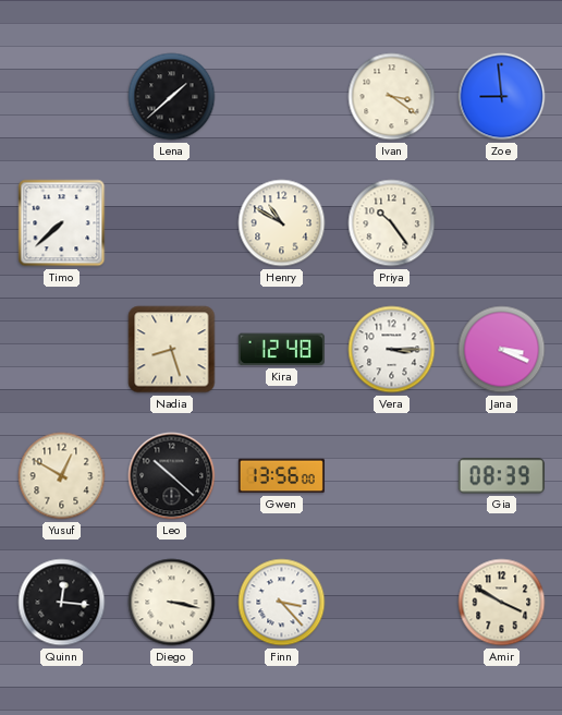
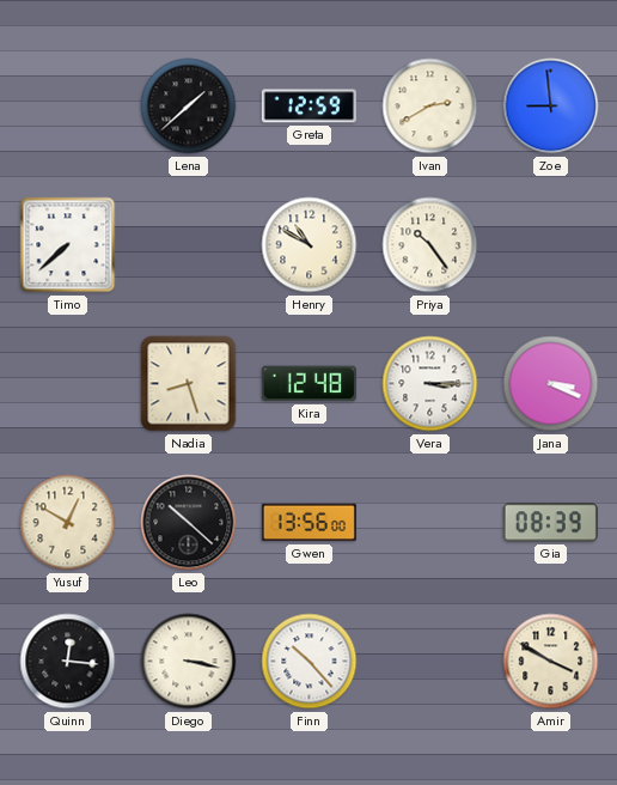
Greta: none -> 12:59 (308, 107)
Ivan: 3:21 -> 2:40 (430, 107)
Finn: 3:23 -> 10:23 (310, 662)
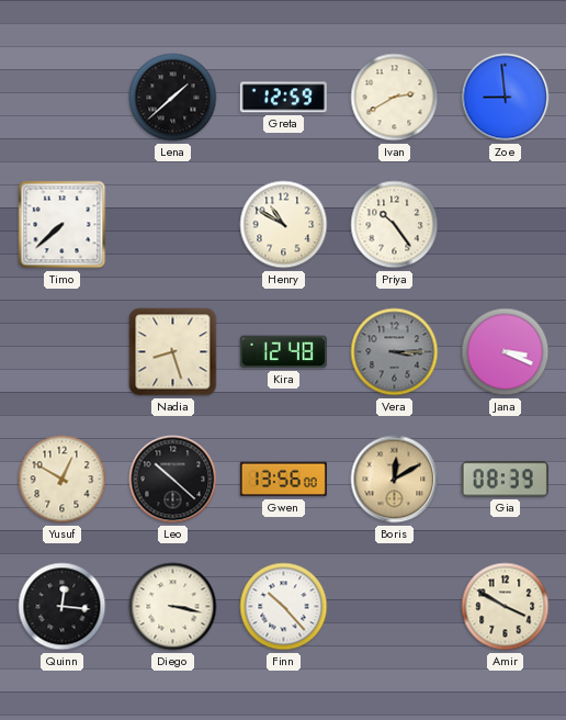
Vera dial: white -> grey (395, 352)
Boris: none -> 12:10 (395, 480)
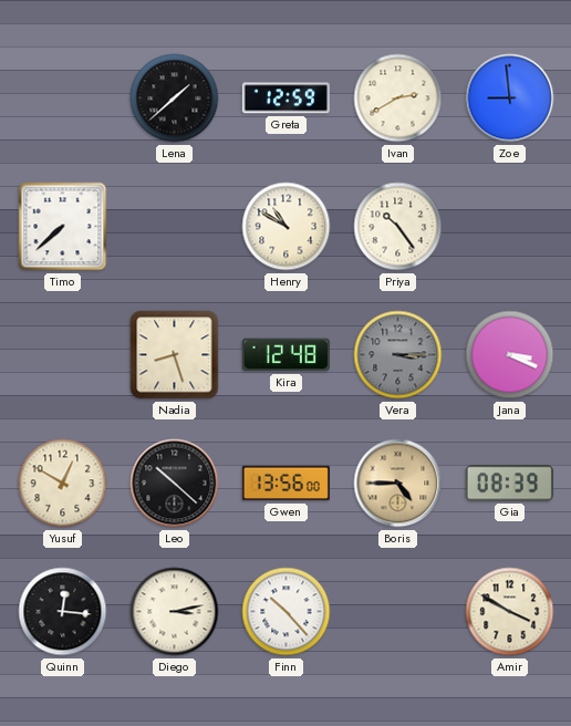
Boris: 12:10 -> 4:45 (398, 484)
Diego: 3:17 -> 3:13 (175, 612)
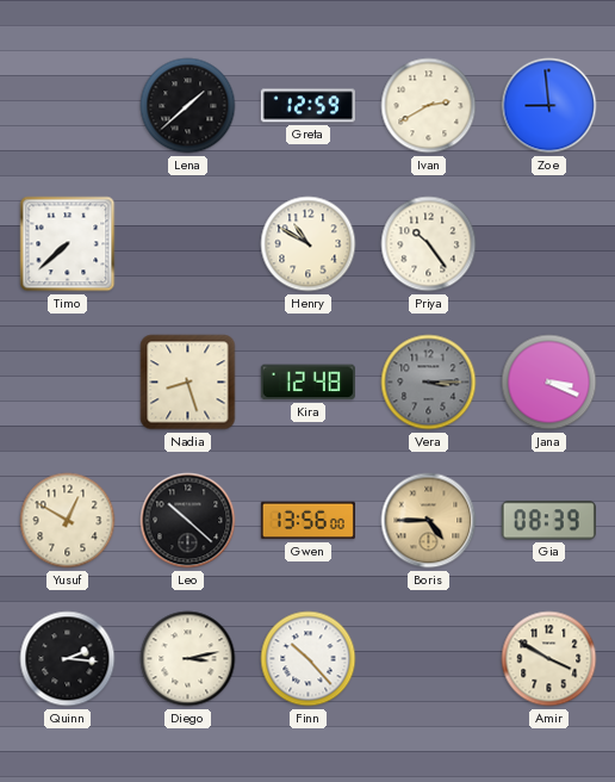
Quinn: 12:16 -> 2:16 (68, 659)
